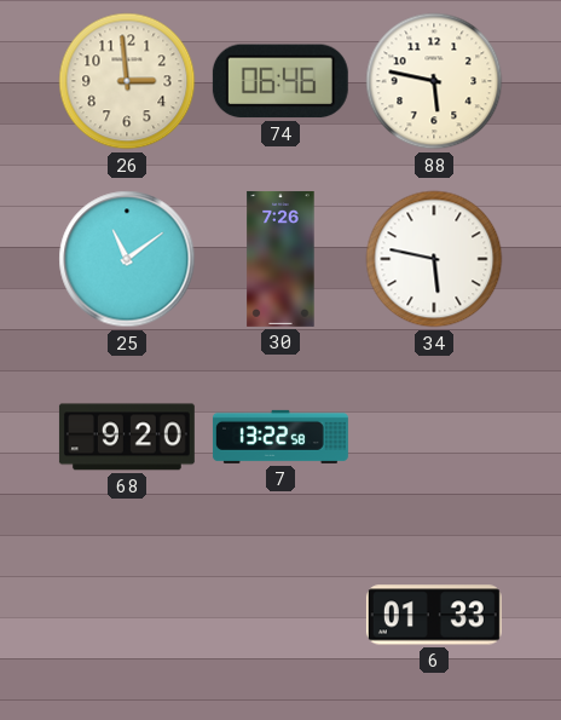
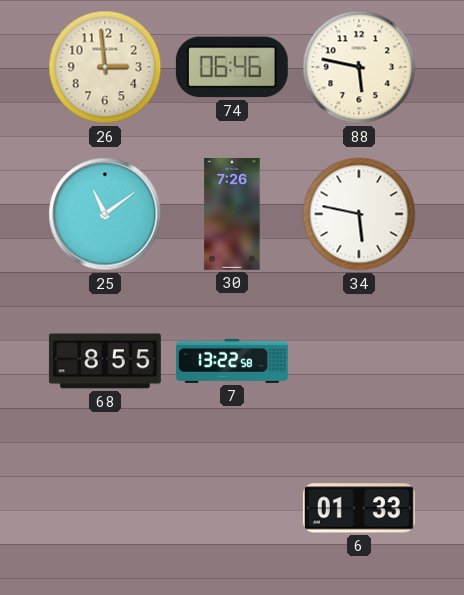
68: 9:20 -> 8:55 (105, 361)
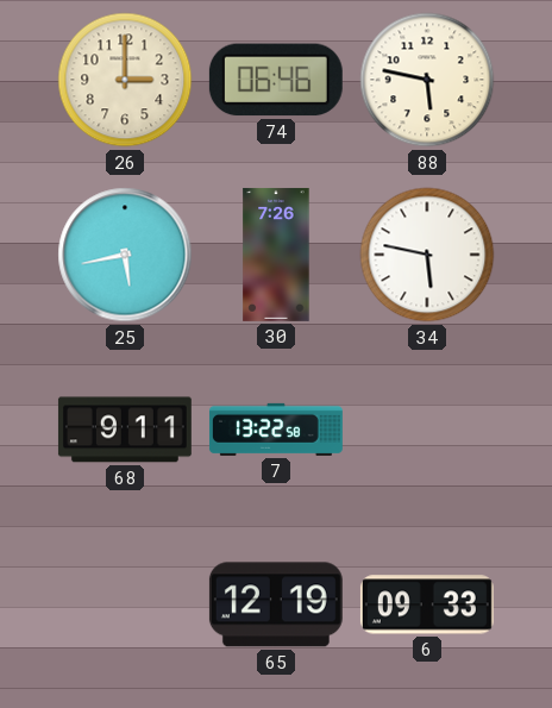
26: 2:59 -> 3:00 (125, 80)
25: 11:09 -> 5:43 (125, 255)
68: 8:55 -> 9:11 (125, 430)
65: none -> 12:19 (276, 604)
6: 01:33 -> 09:33 (427, 604)
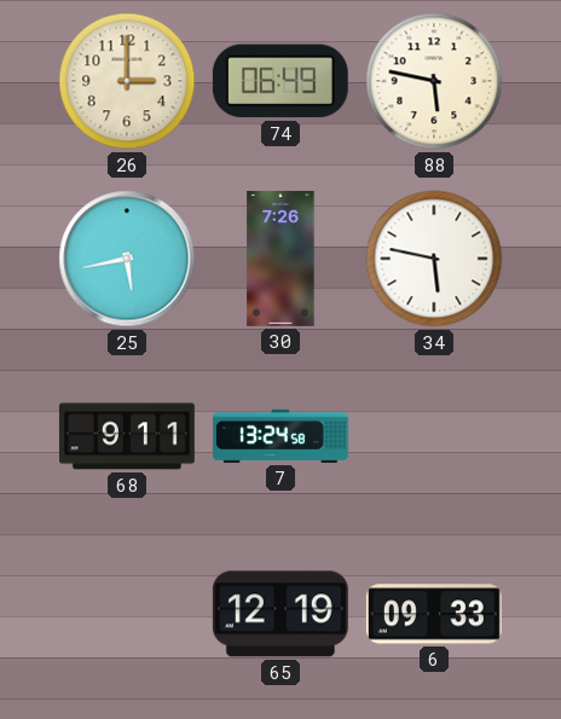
74: 06:46 -> 06:49 (280, 81)
7: 13:22 -> 13:24 (280, 436)
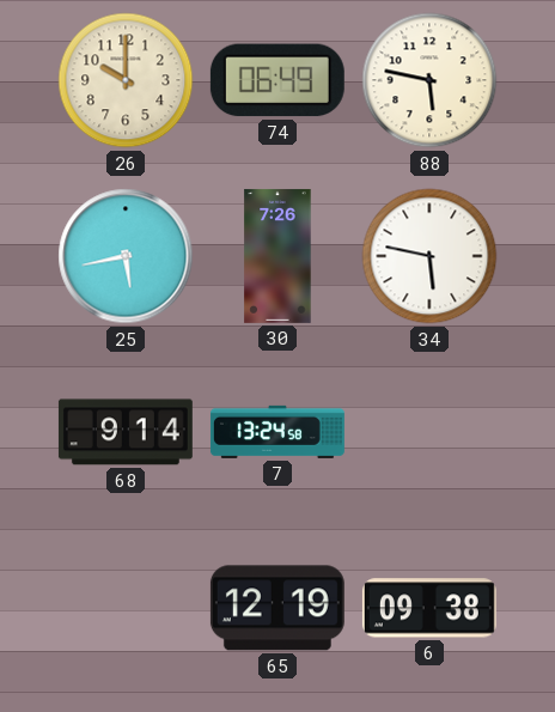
26: 3:00 -> 10:00 (126, 80)
68: 9:11 -> 9:14 (126, 432)
6: 09:33 -> 09:38 (429, 608)
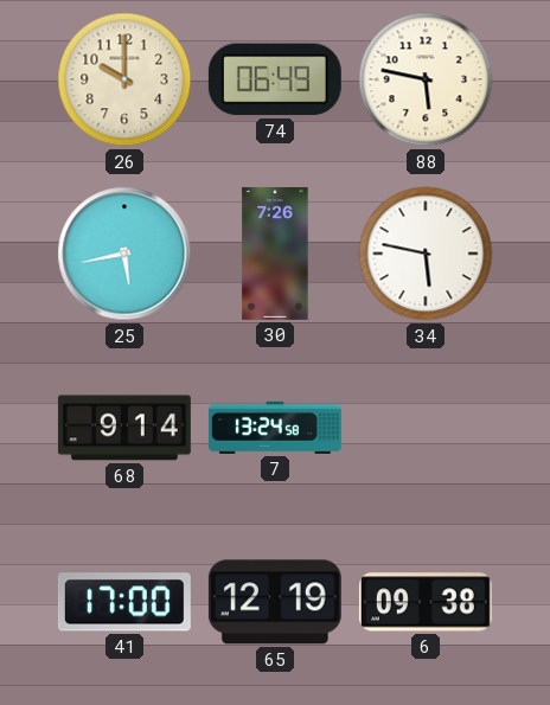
41: none -> 17:00 (124, 602)
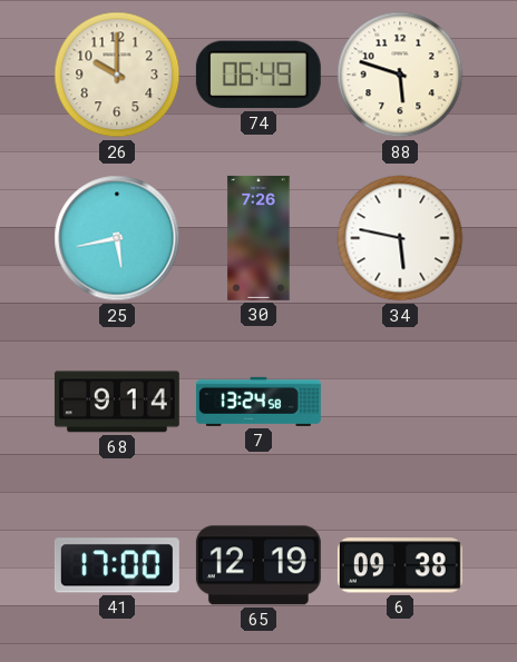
88: 5:47 -> 5:48 (400, 75)
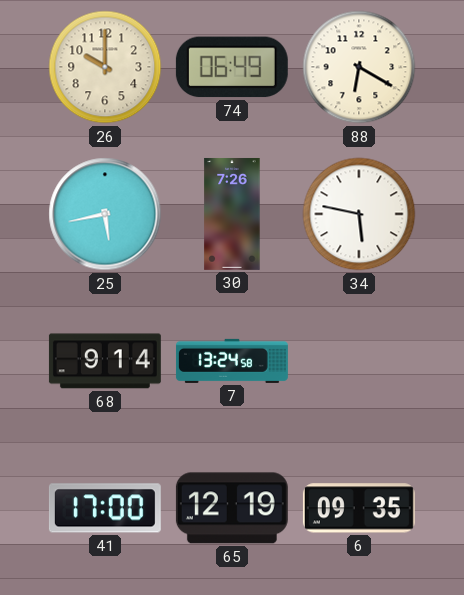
88: 5:48 -> 6:20 (359, 67)
6: 09:38 -> 09:35 (359, 508)
